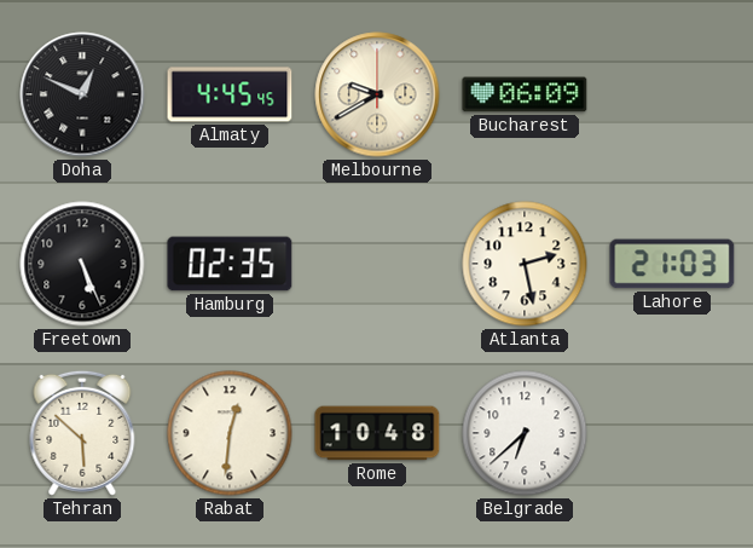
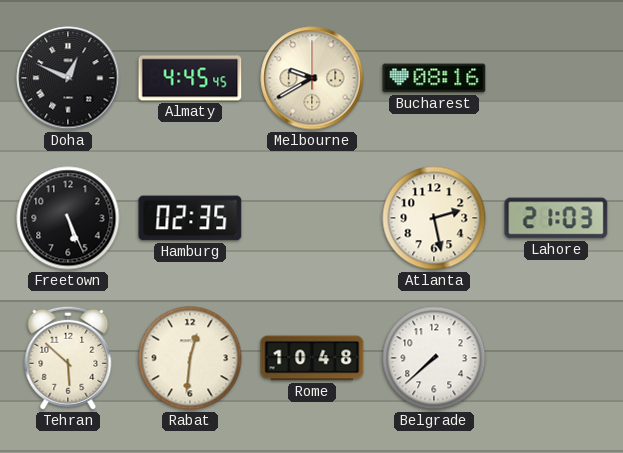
Bucharest: 06:09 -> 08:16 (434, 78)
Belgrade: 6:38 -> 7:38 (434, 358)
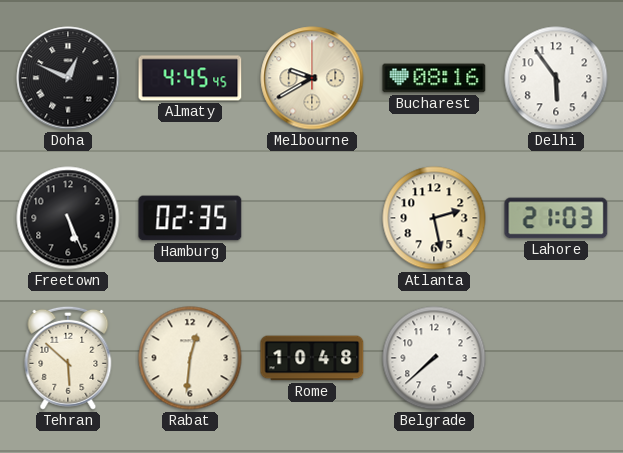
Delhi: none -> 5:54 (556, 78)
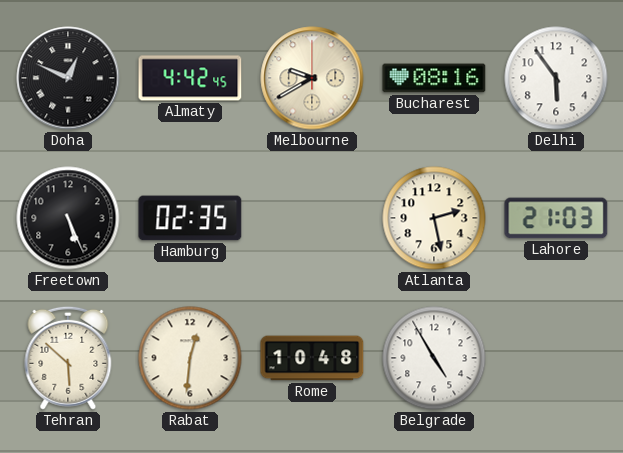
Almaty: 4:45 -> 4:42 (190, 78)
Belgrade: 7:38 -> 4:55 (434, 358)
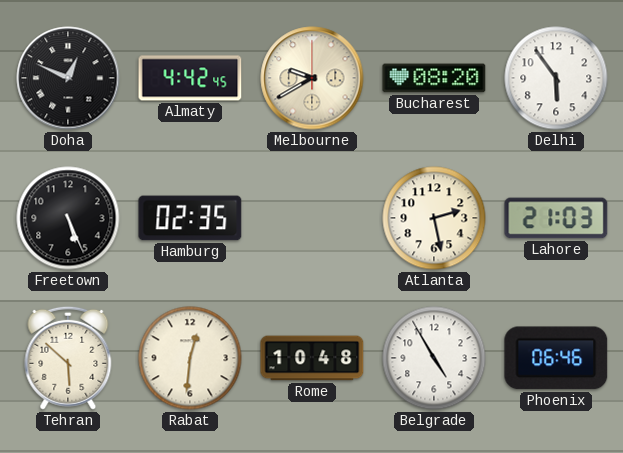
Bucharest: 08:16 -> 08:20 (434, 78)
Phoenix: none -> 06:46 (556, 358)
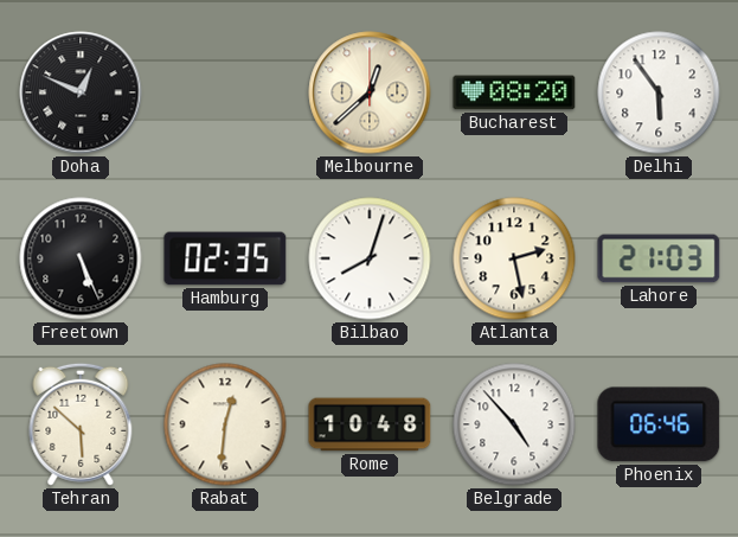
Almaty: 4:42 -> none (190, 78)
Melbourne: 9:40 -> 12:38 (370, 92)
Bilbao: none -> 8:03 (370, 258)
Belgrade: 4:55 -> 4:53 (514, 424)
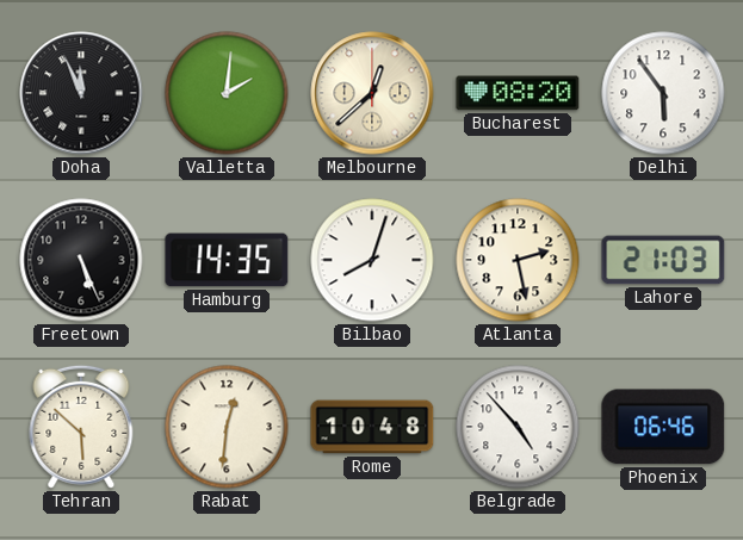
Doha: 12:49 -> 11:56 (81, 93)
Valletta: none -> 2:01 (227, 93)
Hamburg: 02:35 -> 14:35 (227, 260)
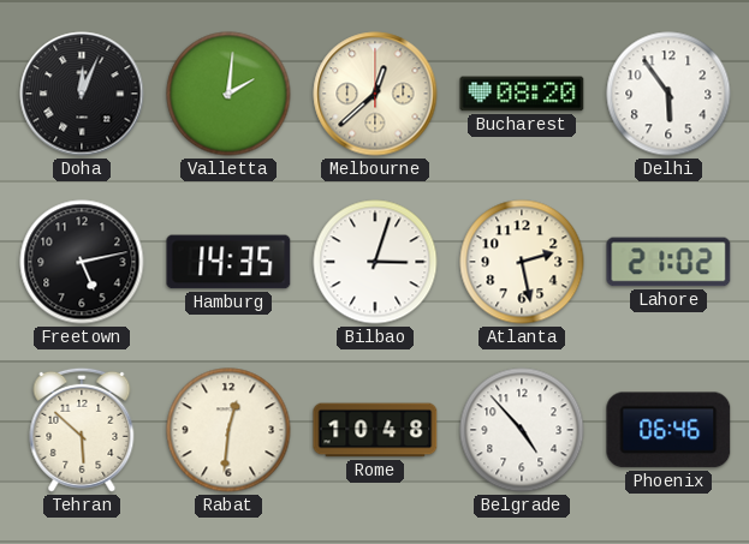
Doha: 11:56 -> 12:04 (82, 94)
Freetown: 5:26 -> 5:13 (82, 262)
Bilbao: 8:03 -> 3:03 (375, 262)
Lahore: 21:03 -> 21:02 (668, 262)
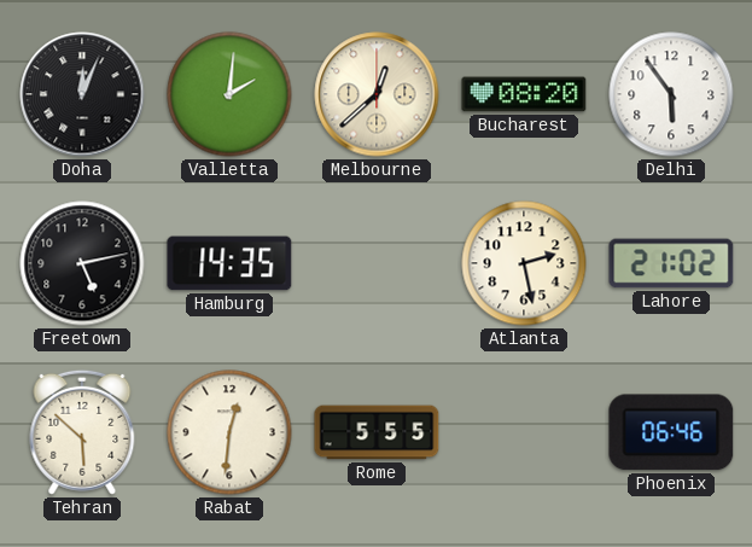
Bilbao: 3:03 -> none (375, 262)
Rome: 10:48 -> 5:55 (377, 432)
Belgrade: 4:53 -> none (522, 430)
